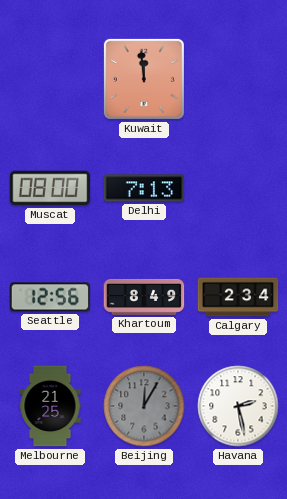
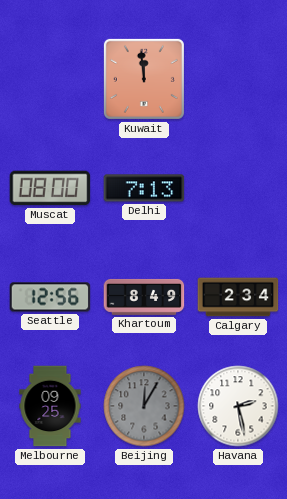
Melbourne: 21:25 -> 09:25 (50, 406)
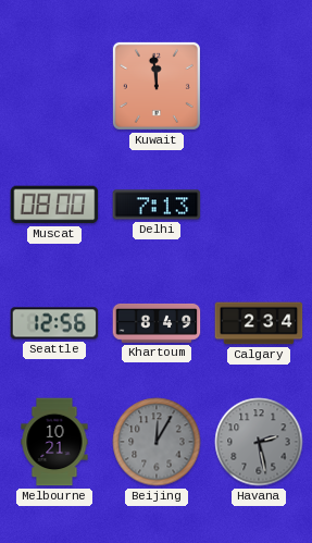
Melbourne: 09:25 -> 10:21 (54, 442)
Havana dial: white -> grey (259, 442)
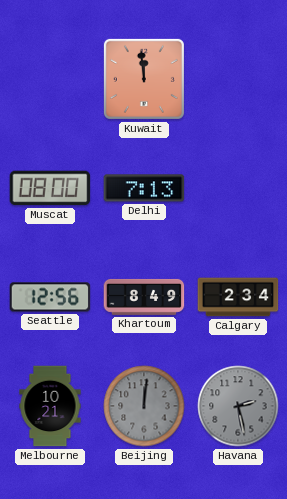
Beijing: 12:05 -> 12:01 (144, 406)
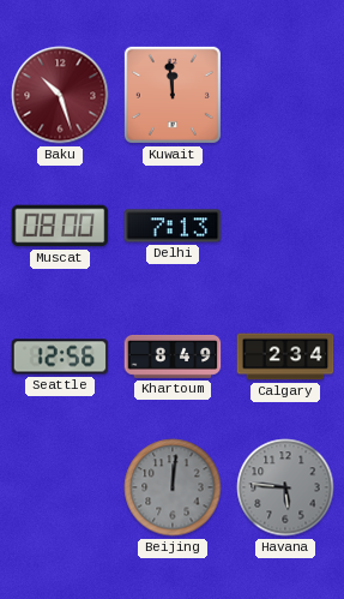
Baku: none -> 10:27 (60, 95)
Melbourne: 10:21 -> none (50, 406)
Havana: 2:28 -> 5:46 (285, 487)
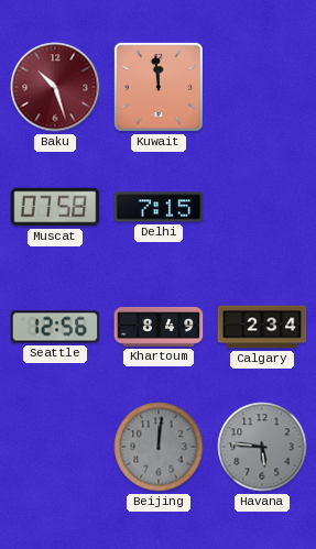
Muscat: 08:00 -> 07:58 (55, 207)
Delhi: 7:13 -> 7:15 (159, 207)
